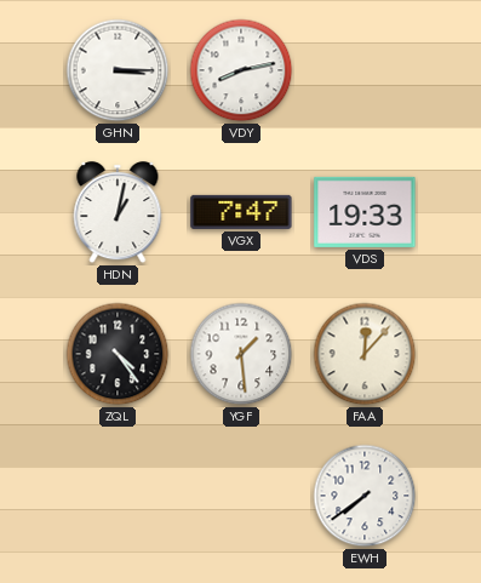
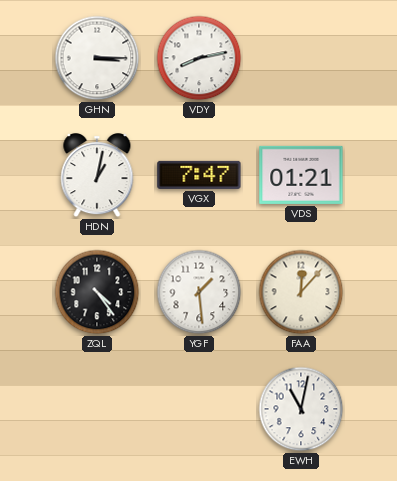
VDS: 19:33 -> 01:21 (301, 175)
EWH: 7:39 -> 11:02 (301, 409)
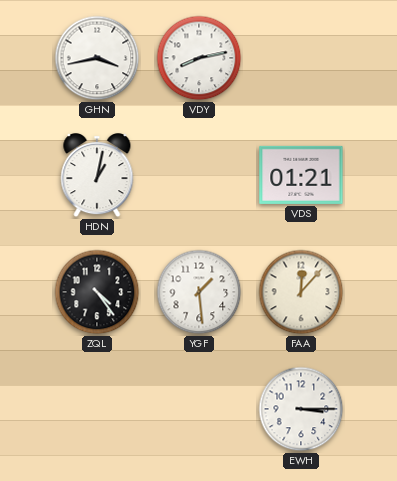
GHN: 3:15 -> 3:43 (97, 58)
VGX: 7:47 -> none (199, 175)
EWH: 11:02 -> 3:15 (301, 409)
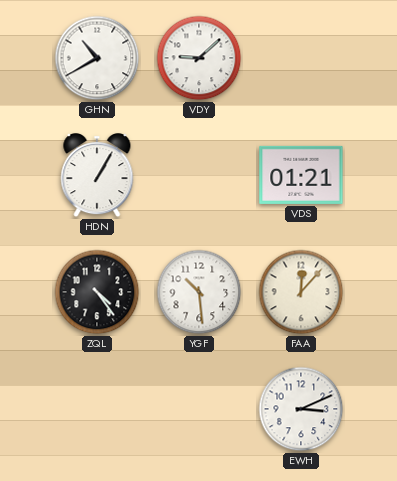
GHN: 3:43 -> 10:40 (97, 58)
VDY: 8:13 -> 9:08 (199, 58)
HDN: 1:02 -> 1:05 (97, 176)
YGF: 1:29 -> 10:29 (199, 292)
EWH: 3:15 -> 3:11 (301, 409)
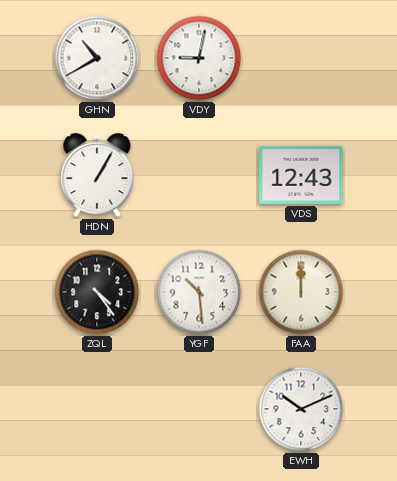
VDY: 9:08 -> 9:02 (199, 58)
VDS: 01:21 -> 12:43 (301, 175)
FAA: 12:07 -> 12:00 (301, 292)
EWH: 3:11 -> 10:11 (301, 409)
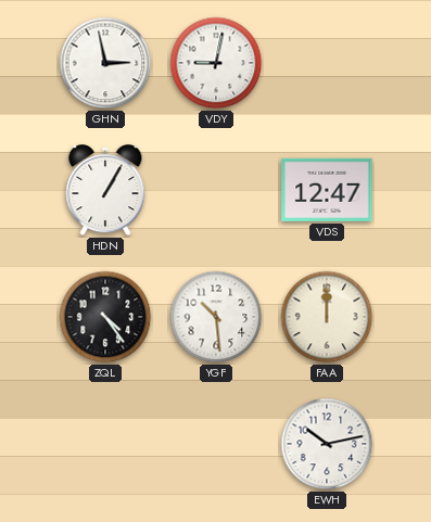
GHN: 10:40 -> 2:58 (105, 63)
VDS: 12:43 -> 12:47 (327, 190)
EWH: 10:11 -> 10:13 (327, 444)
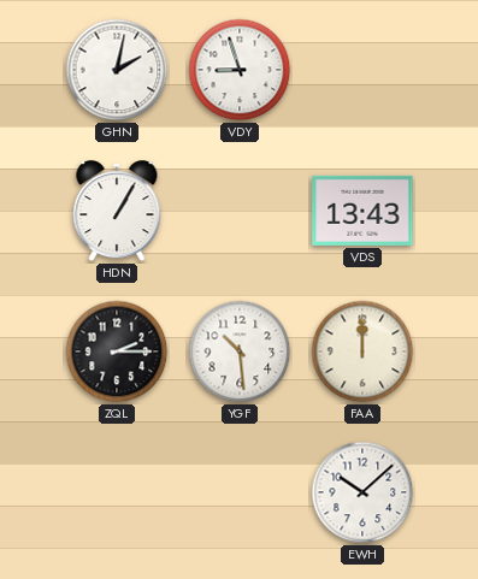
GHN: 2:58 -> 2:02 (117, 70)
VDY: 9:02 -> 8:57 (240, 70)
VDS: 12:47 -> 13:43 (362, 211)
ZQL: 4:24 -> 2:15 (117, 351)
EWH: 10:13 -> 10:08 (362, 492)
